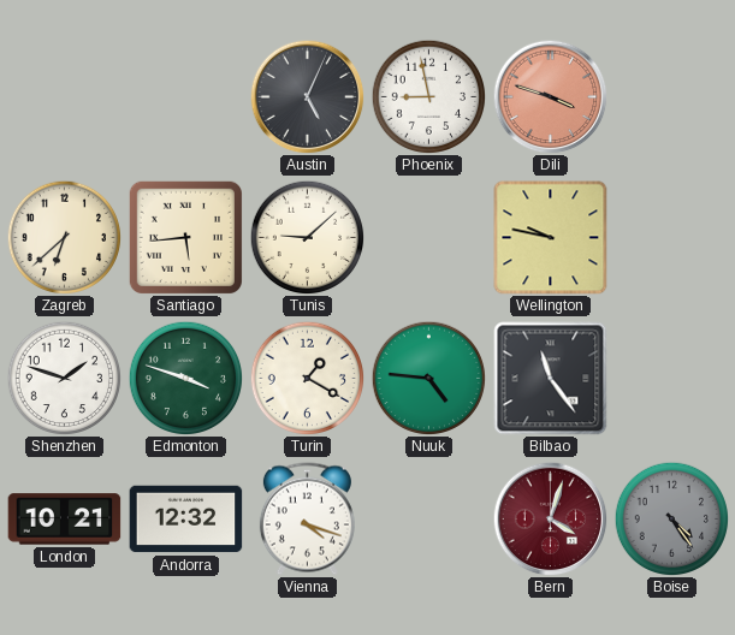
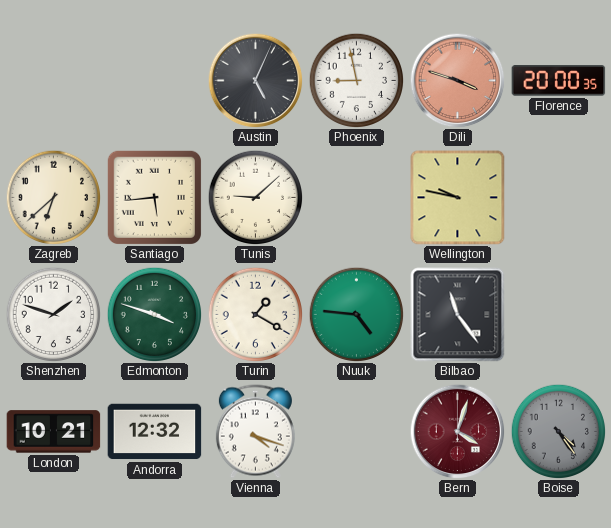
Florence: none -> 20:00 (559, 81)
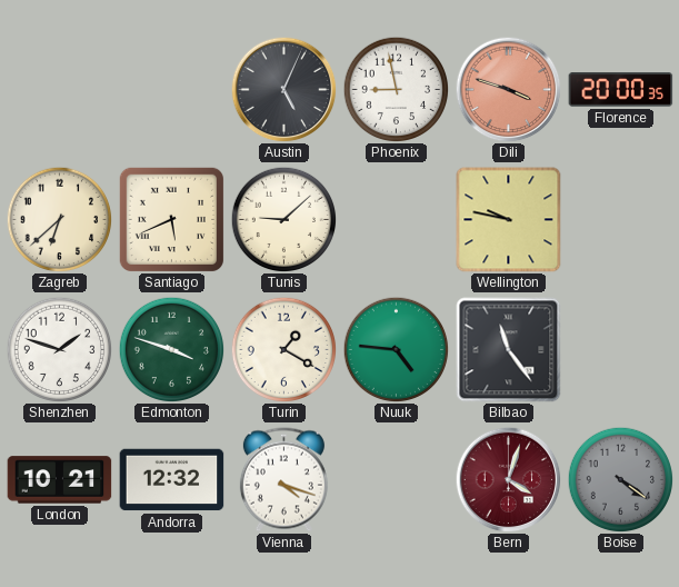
Santiago: 5:44 -> 5:41 (171, 219)
Boise: 4:24 -> 4:21 (620, 479)
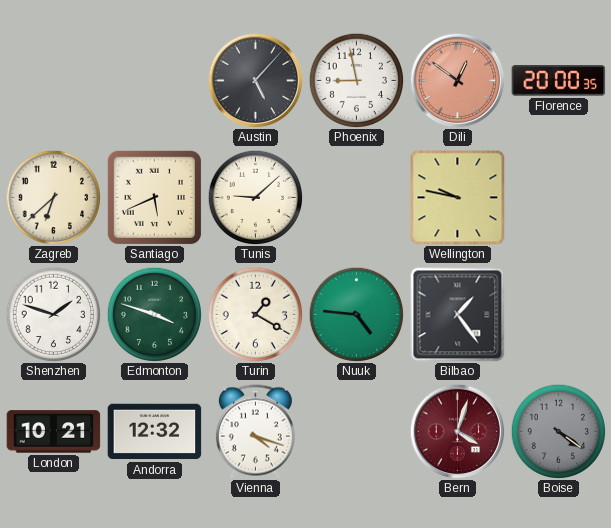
Austin: 5:04 -> 5:07 (255, 80)
Dili: 3:48 -> 12:51 (457, 80)
Bilbao: 11:24 -> 1:24 (458, 315)
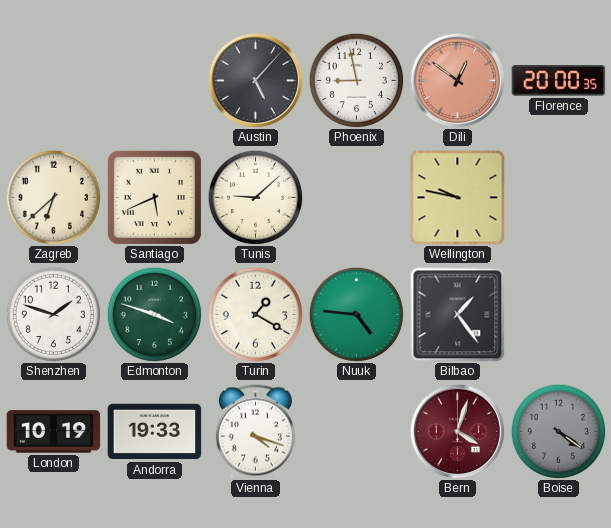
London: 10:21 -> 10:19 (54, 432)
Andorra: 12:32 -> 19:33 (155, 432)
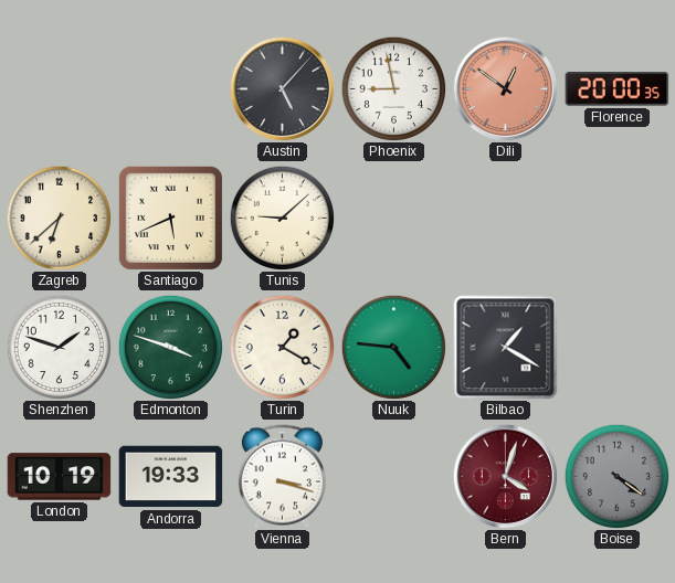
Wellington: 9:47 -> none (458, 198)
Bilbao: 1:24 -> 1:20 (506, 348)
Vienna: 4:18 -> 3:18 (282, 477)
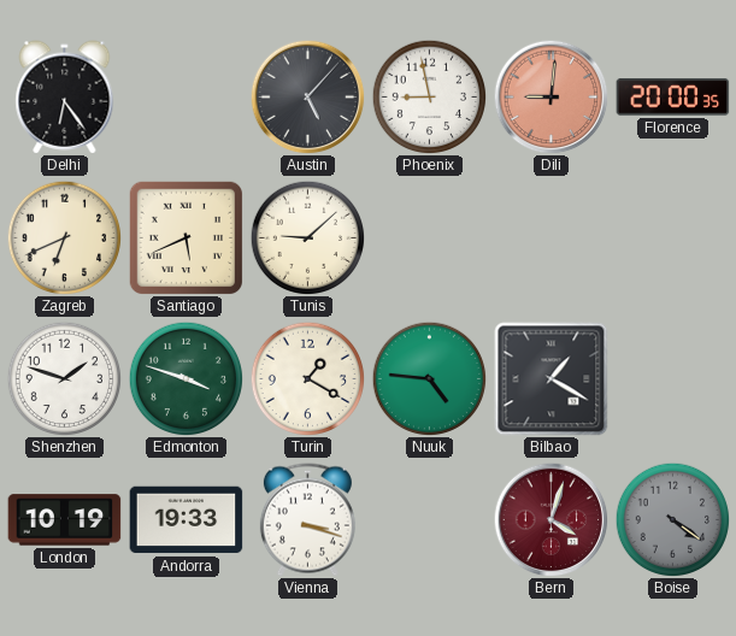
Delhi: none -> 6:24 (65, 98)
Dili: 12:51 -> 9:01 (550, 96)
Zagreb: 6:38 -> 6:41 (64, 237)
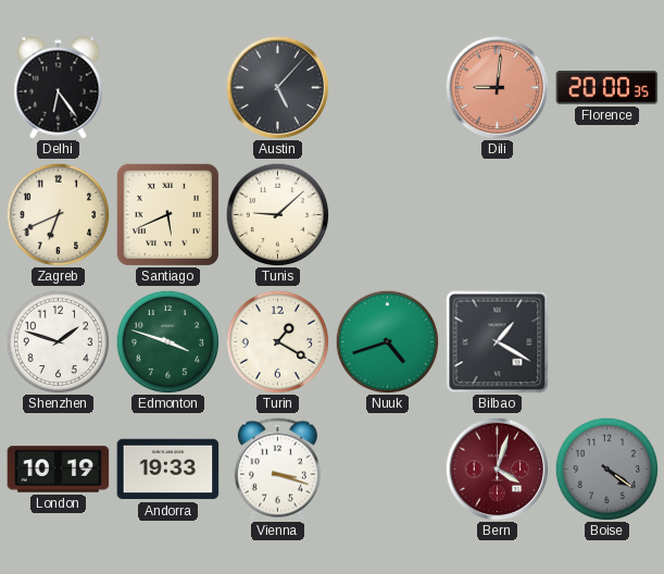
Phoenix: 8:58 -> none (429, 96)
Nuuk: 4:46 -> 4:42 (387, 341)
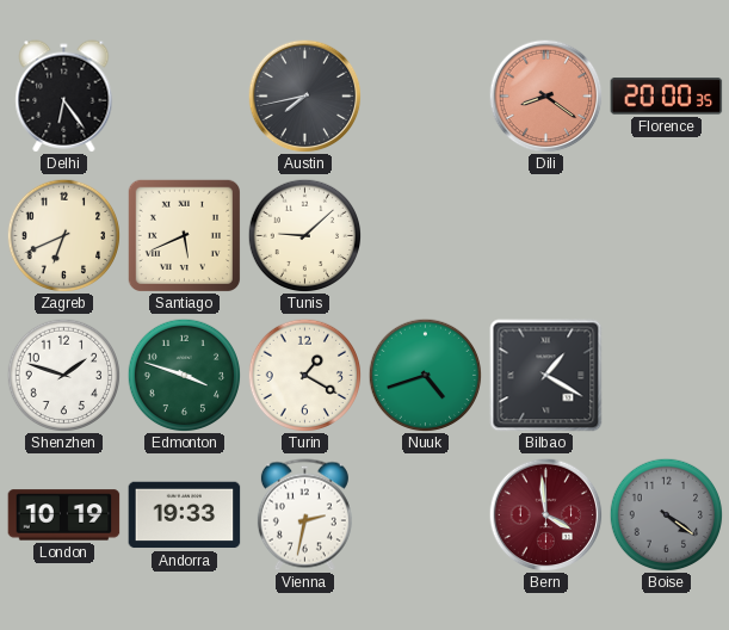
Austin: 5:07 -> 7:43 (304, 95)
Dili: 9:01 -> 8:21 (545, 95)
Vienna: 3:18 -> 2:32 (304, 515)
Bern: 4:03 -> 3:59 (545, 514)
